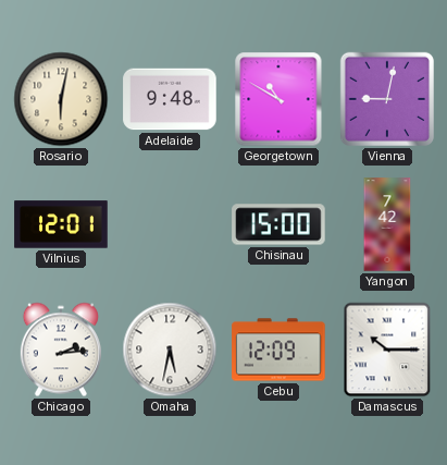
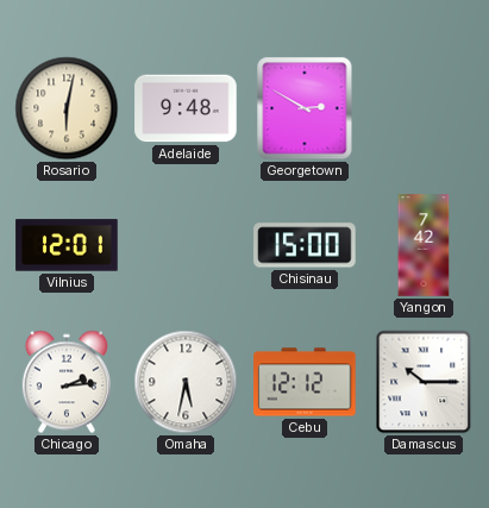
Georgetown: 10:50 -> 2:50 (305, 108)
Vienna: 9:02 -> none (387, 99)
Cebu: 12:09 -> 12:12 (305, 382)
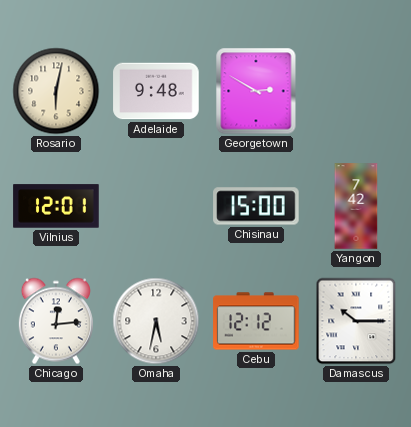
Chicago: 2:14 -> 12:14 (56, 321)
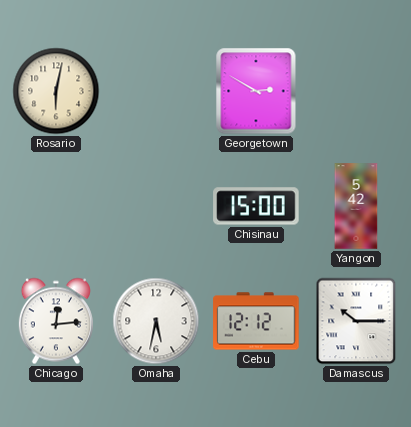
Adelaide: 9:48 -> none (156, 91)
Vilnius: 12:01 -> none (56, 206)
Yangon: 7:42 -> 5:42 (356, 206)
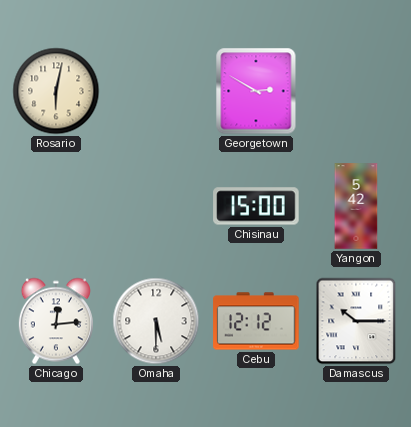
Omaha: 5:32 -> 5:30 (156, 321)
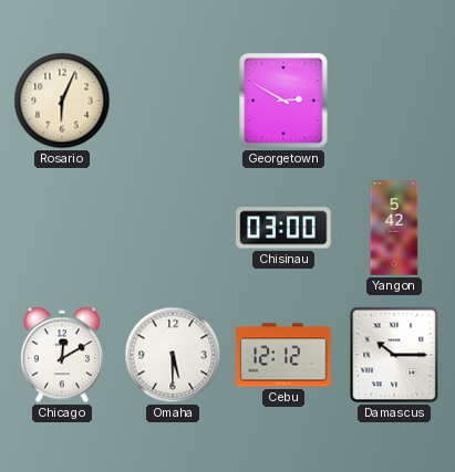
Rosario: 6:02 -> 6:04 (62, 101)
Chisinau: 15:00 -> 03:00 (283, 228)
Chicago: 12:14 -> 12:10 (62, 355)
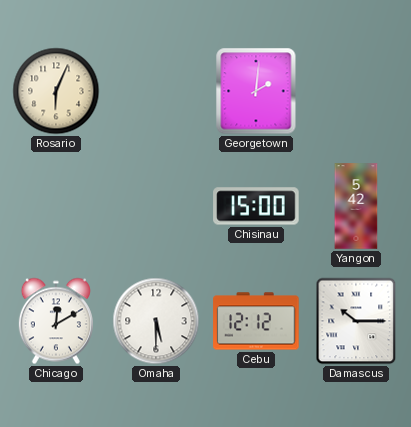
Georgetown: 2:50 -> 2:01 (256, 91)
Chisinau: 03:00 -> 15:00 (256, 206)
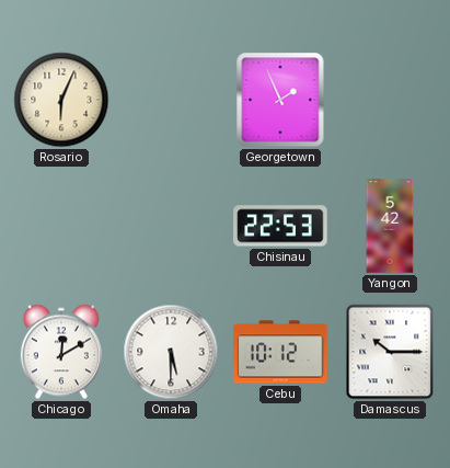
Georgetown: 2:01 -> 1:56 (280, 100)
Chisinau: 15:00 -> 22:53 (280, 226)
Cebu: 12:12 -> 10:12 (280, 352)
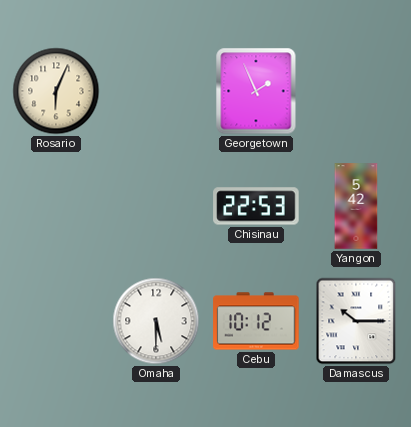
Chicago: 12:10 -> none (61, 352)
